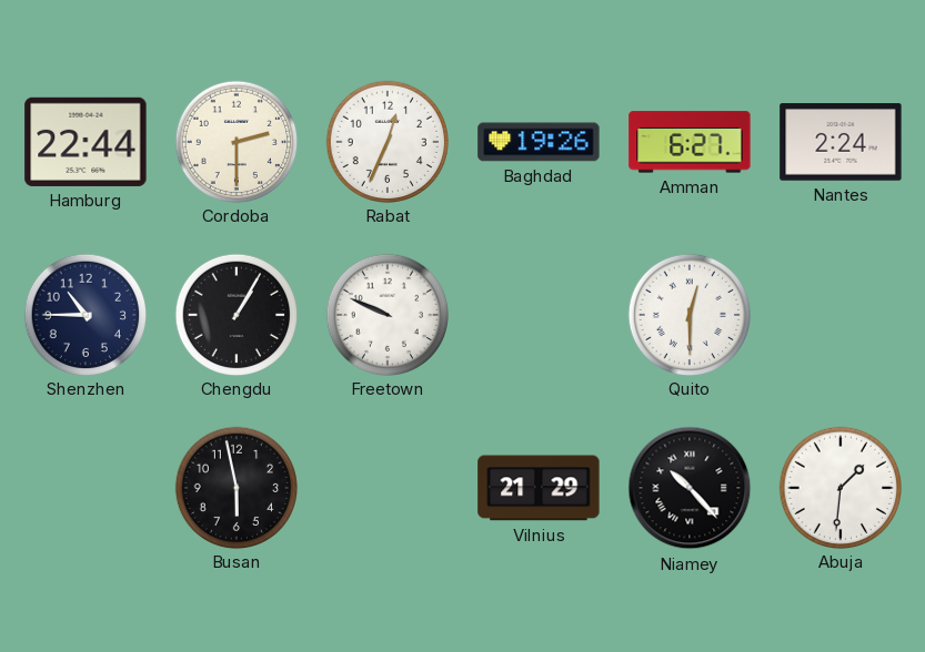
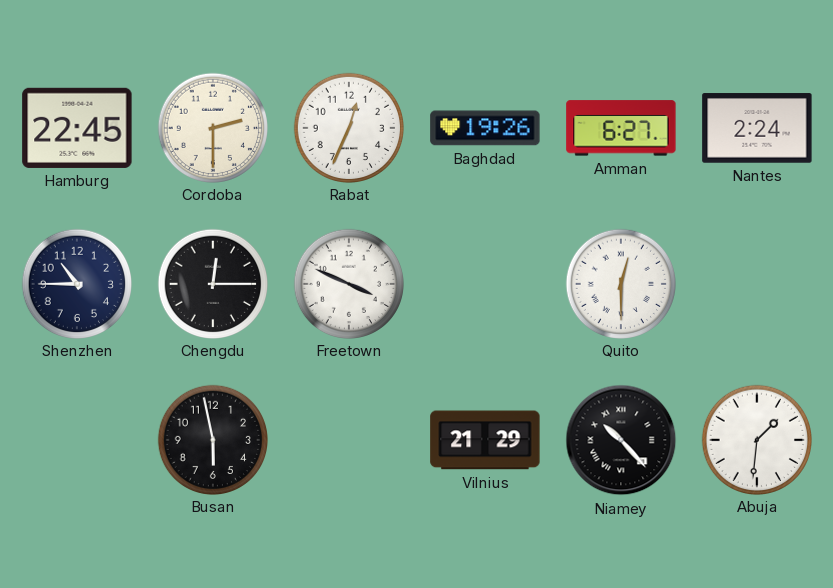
Hamburg: 22:44 -> 22:45 (77, 128)
Chengdu: 1:05 -> 12:15 (212, 283)
Freetown: 9:49 -> 3:49 (348, 283)
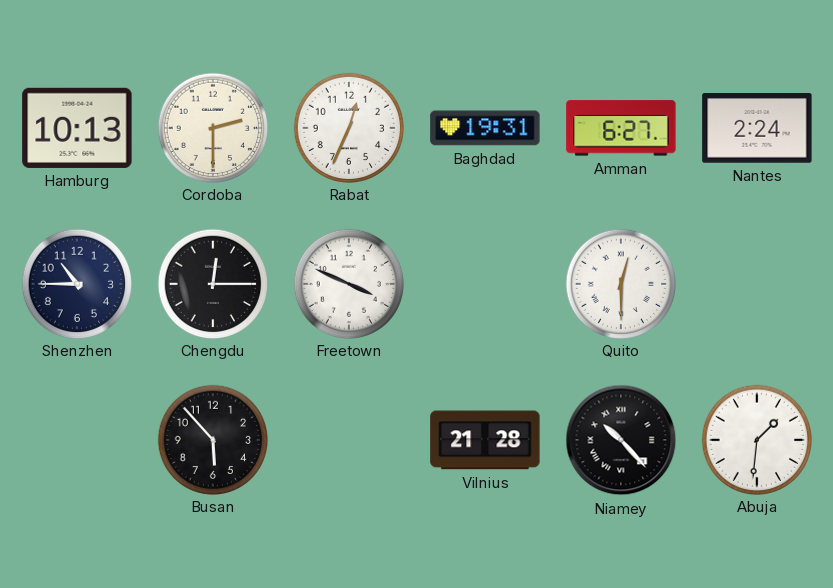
Hamburg: 22:45 -> 10:13 (77, 128)
Baghdad: 19:26 -> 19:31 (485, 128)
Busan: 5:58 -> 5:53 (212, 439)
Vilnius: 21:29 -> 21:28 (485, 440)
